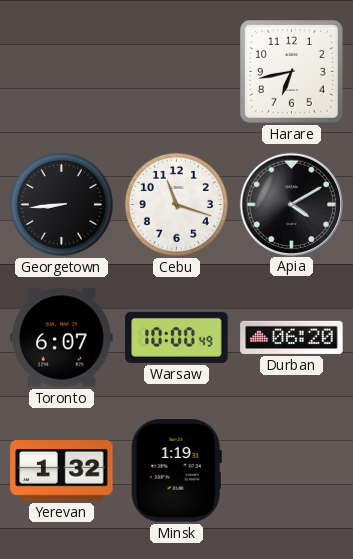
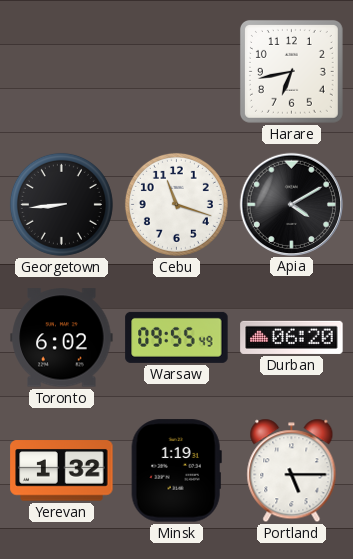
Toronto: 6:07 -> 6:02 (62, 338)
Warsaw: 10:00 -> 09:55 (177, 337)
Portland: none -> 5:15 (292, 471)
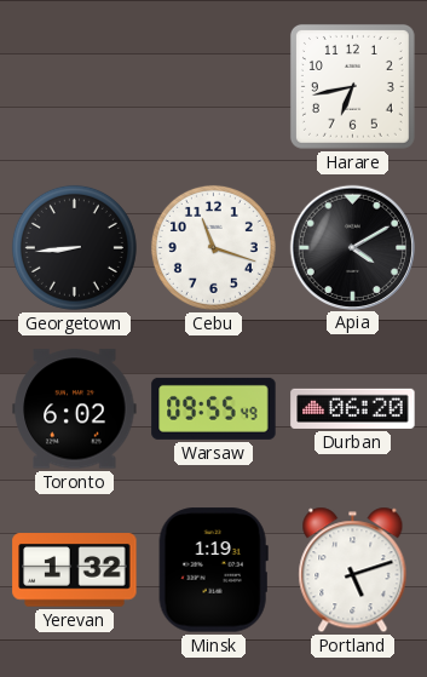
Portland: 5:15 -> 5:12 (353, 570)
